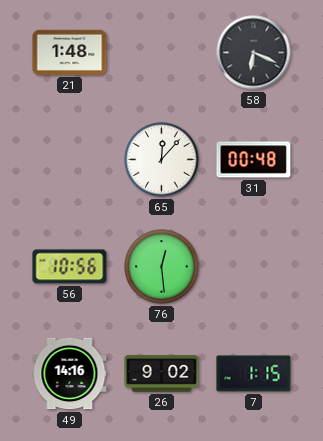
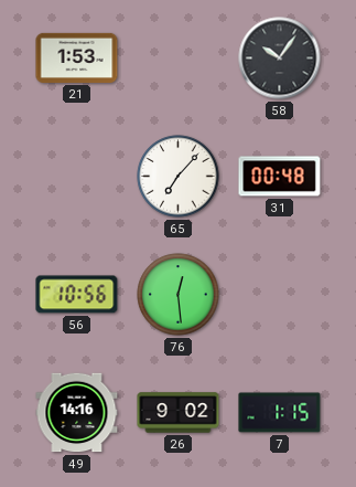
21: 1:48 -> 1:53 (77, 57)
58: 6:19 -> 10:06 (280, 59)
65: 12:07 -> 7:07 (179, 177)
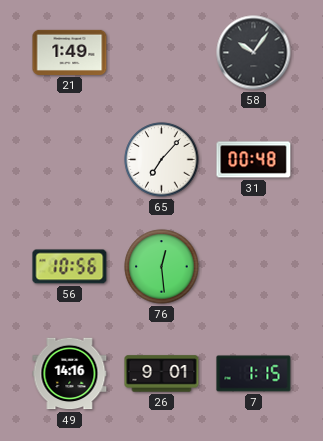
21: 1:53 -> 1:49 (70, 52)
26: 9:02 -> 9:01 (162, 374)
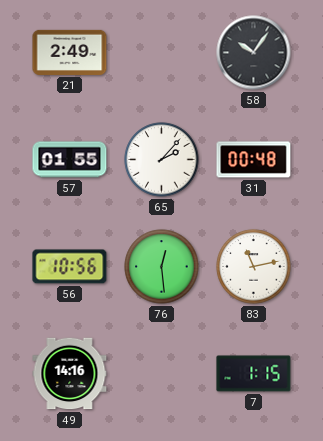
21: 1:49 -> 2:49 (70, 52)
57: none -> 01:55 (70, 160)
65: 7:07 -> 2:07 (162, 160)
83: none -> 11:13 (254, 267)
26: 9:01 -> none (162, 374)
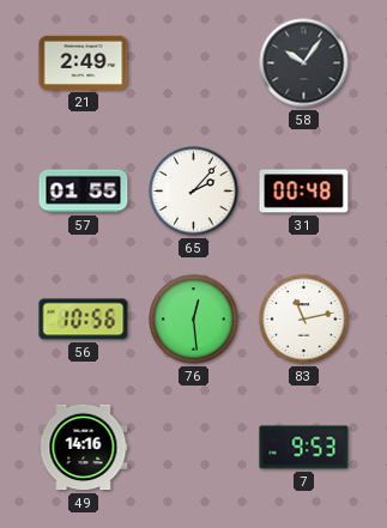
7: 1:15 -> 9:53 (304, 448)
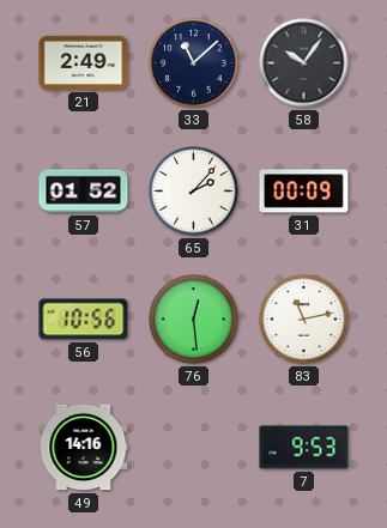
33: none -> 11:08 (194, 63)
57: 01:55 -> 01:52 (84, 192)
31: 00:48 -> 00:09 (304, 192)
